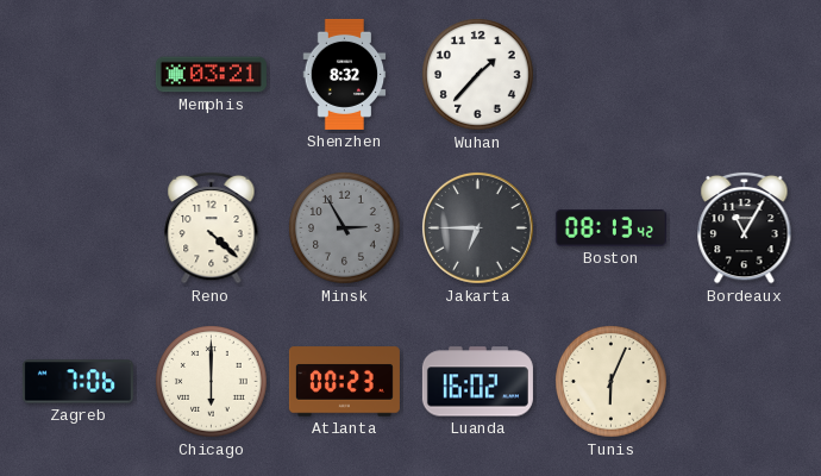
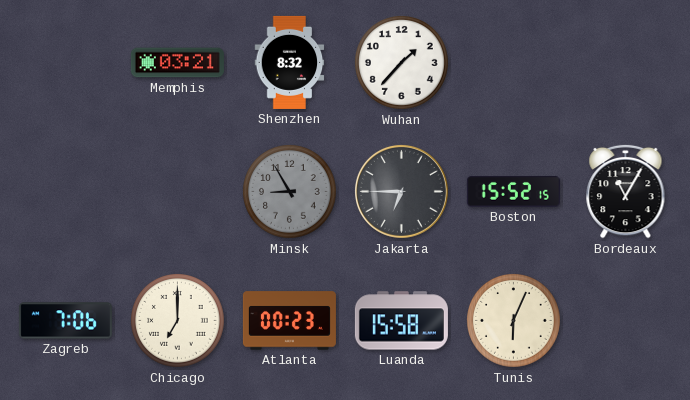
Reno: 4:22 -> none (212, 227)
Minsk: 2:55 -> 8:55 (290, 192)
Boston: 08:13 -> 15:52 (513, 192)
Chicago: 6:00 -> 7:00 (178, 321)
Luanda: 16:02 -> 15:58 (401, 321)
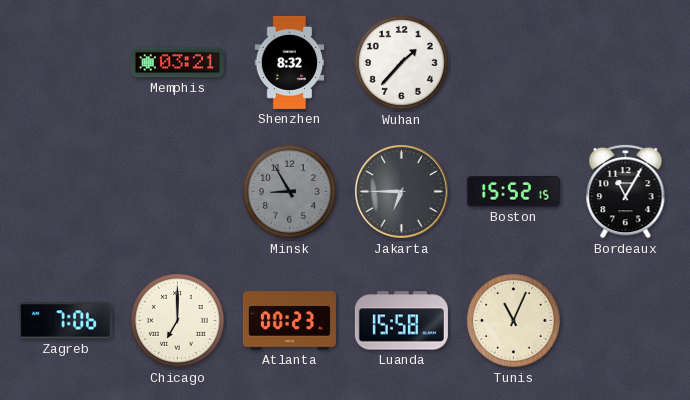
Tunis: 6:04 -> 11:04 (514, 321)
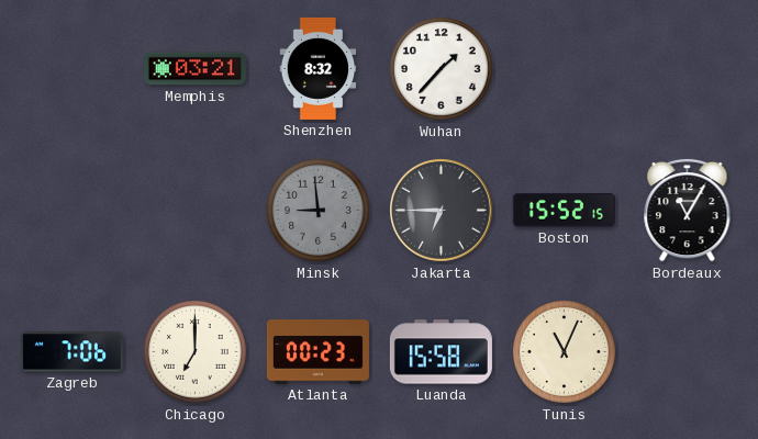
Minsk: 8:55 -> 8:59 (319, 211)
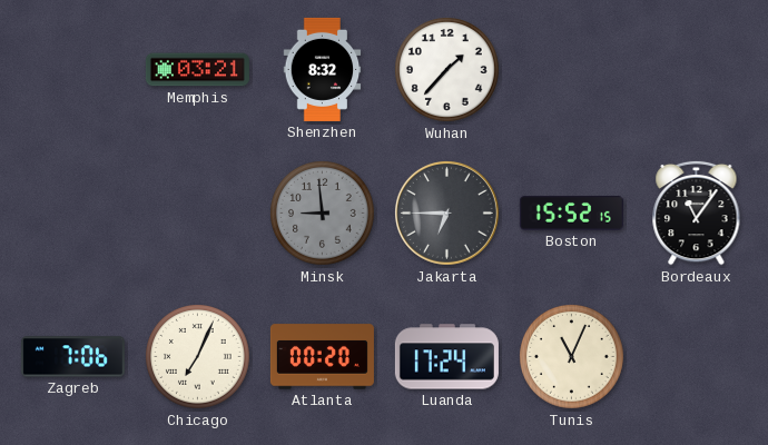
Bordeaux: 11:05 -> 11:06 (697, 212)
Chicago: 7:00 -> 7:04 (198, 357)
Atlanta: 00:23 -> 00:20 (322, 357)
Luanda: 15:58 -> 17:24 (446, 357)
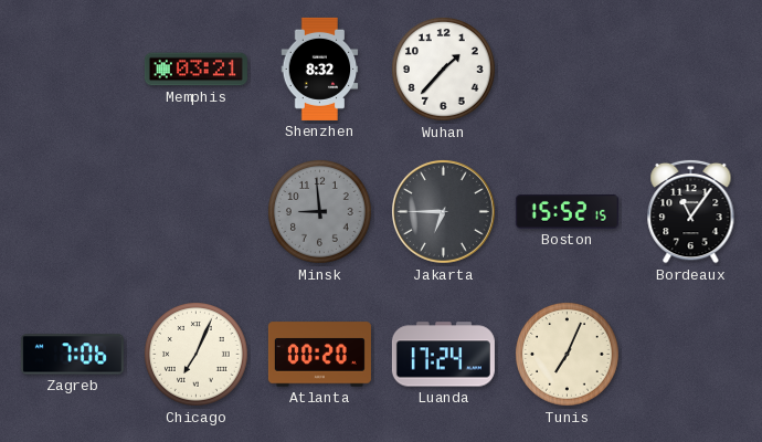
Tunis: 11:04 -> 7:04 (568, 355)
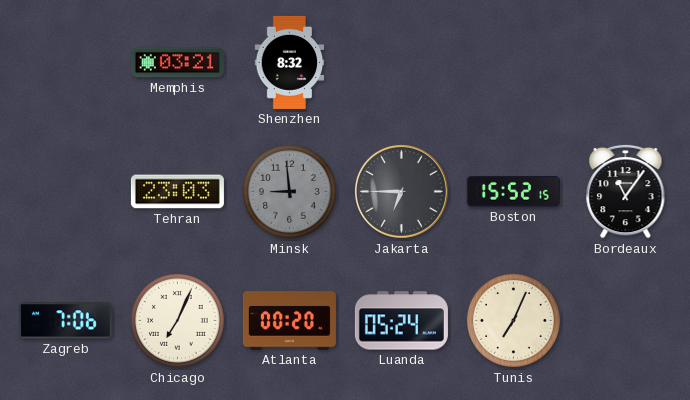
Wuhan: 1:37 -> none (444, 70)
Tehran: none -> 23:03 (177, 192)
Luanda: 17:24 -> 05:24 (401, 321)
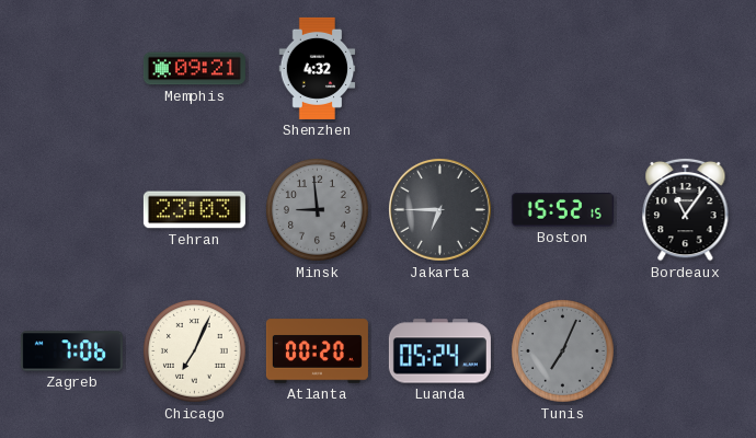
Memphis: 03:21 -> 09:21 (194, 69)
Shenzhen: 8:32 -> 4:32 (318, 68)
Tunis dial: cream -> grey (563, 351)
